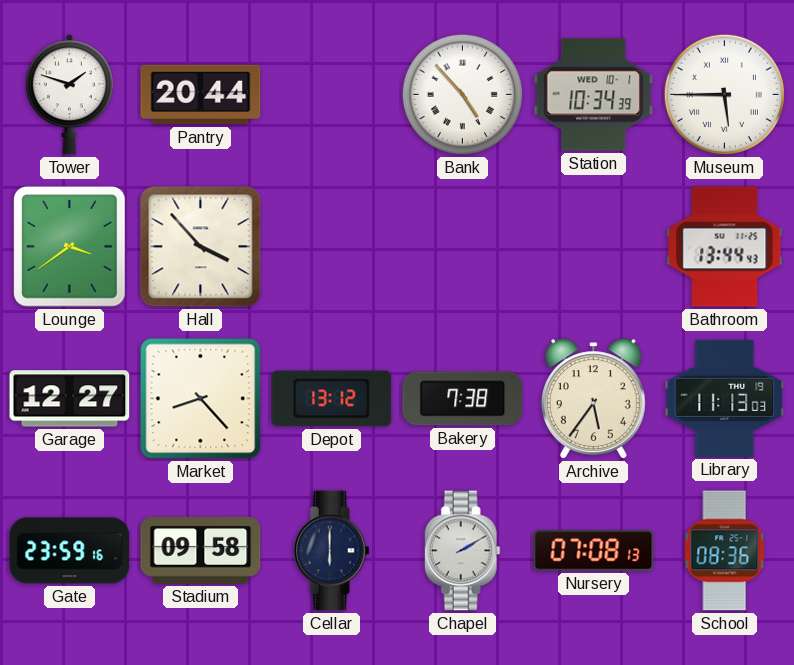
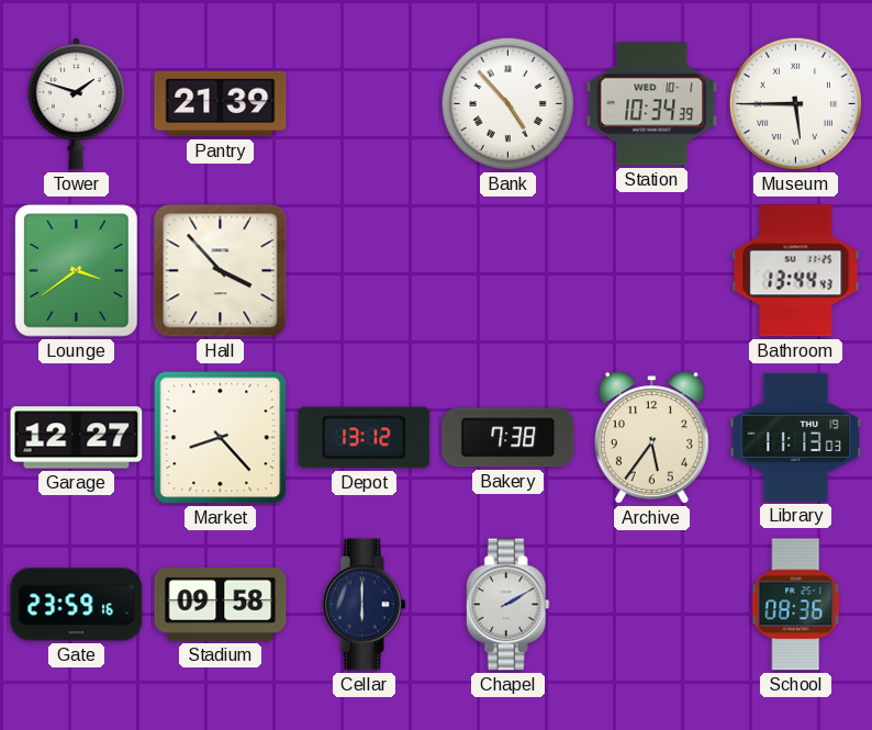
Pantry: 20:44 -> 21:39 (221, 104)
Nursery: 07:08 -> none (594, 551)
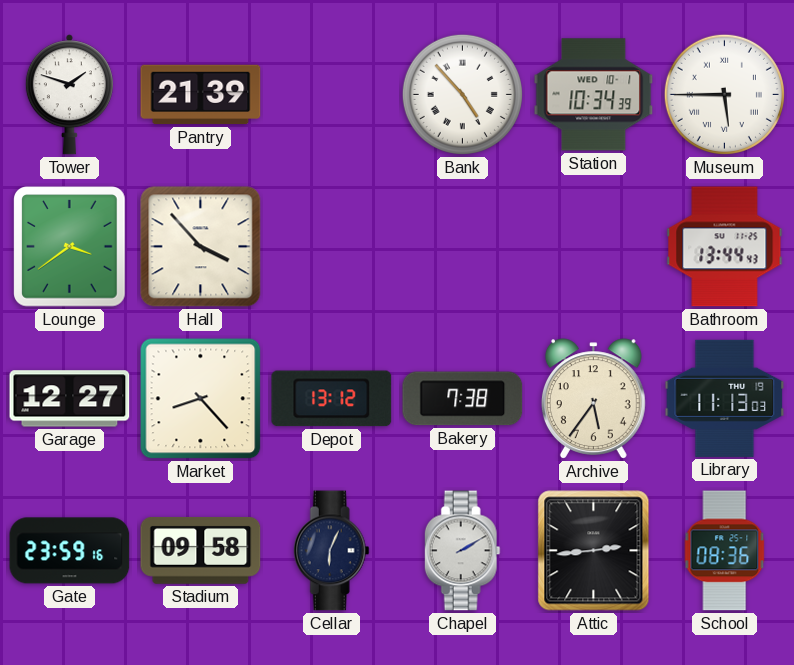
Cellar: 6:00 -> 6:04 (331, 551)
Attic: none -> 2:44 (594, 551)
